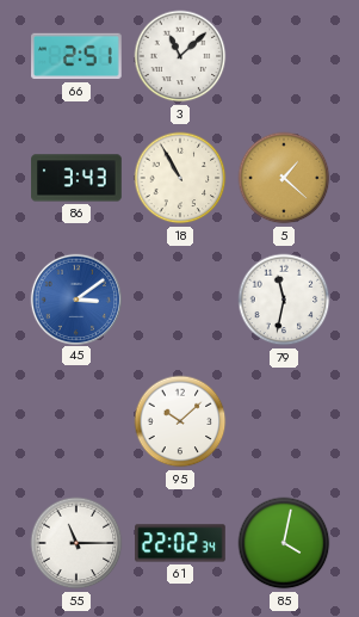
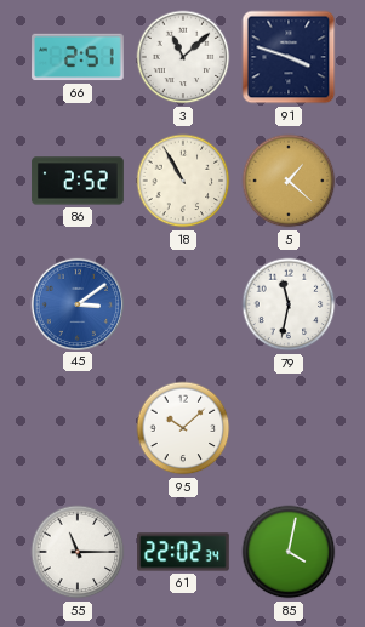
91: none -> 3:48 (289, 57)
86: 3:43 -> 2:52 (78, 181)
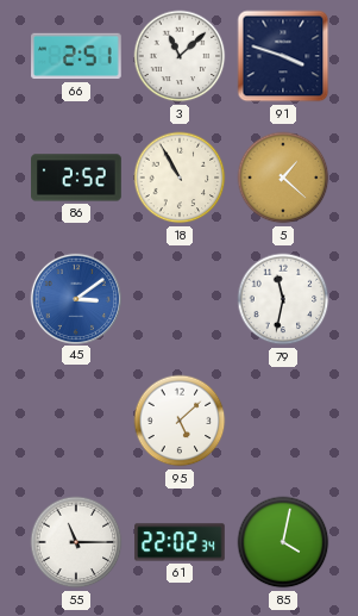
95: 10:08 -> 5:08 (180, 421)
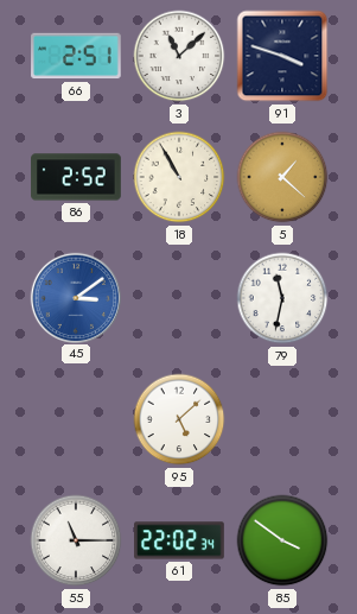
85: 4:02 -> 3:51 (282, 540)
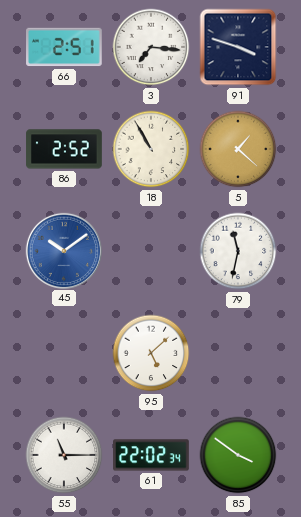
3: 11:08 -> 7:16 (151, 47)
45: 3:09 -> 10:09 (63, 250)
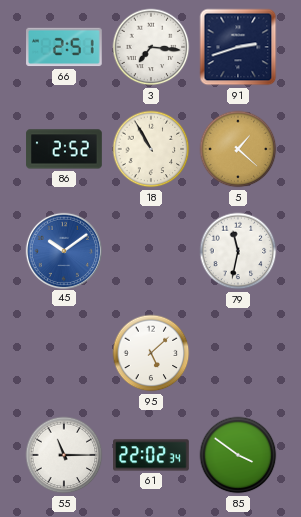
91: 3:48 -> 2:42 (238, 47)
